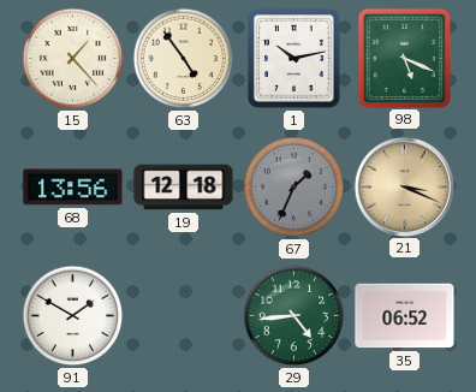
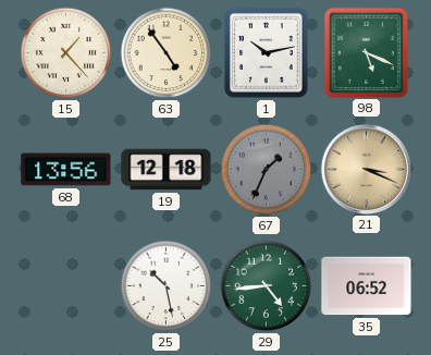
91: 1:50 -> none (73, 316)
25: none -> 10:28 (167, 286)
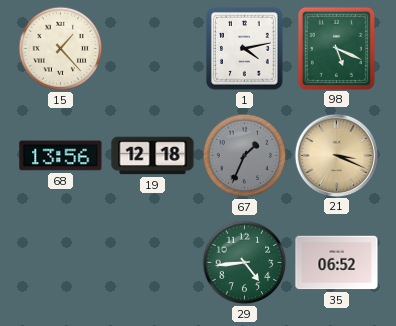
63: 4:54 -> none (167, 53)
1: 10:13 -> 4:13 (245, 49)
25: 10:28 -> none (167, 286)
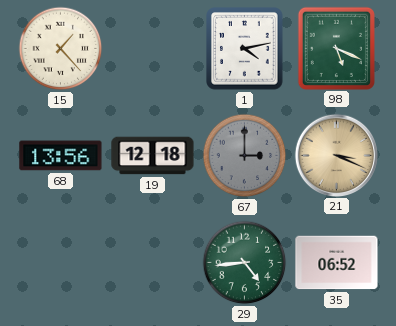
67: 1:34 -> 3:00 (245, 156)
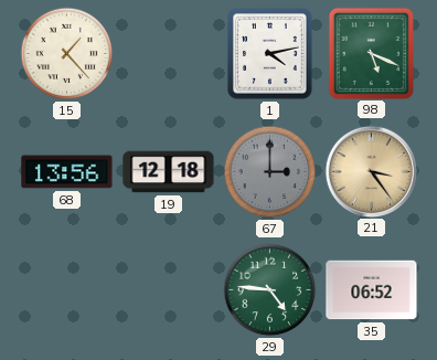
21: 3:19 -> 3:24 (371, 171)
29: 4:44 -> 4:46 (270, 290)
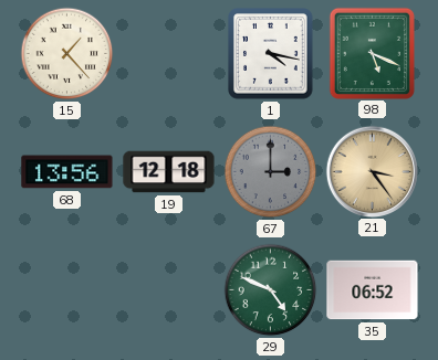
1: 4:13 -> 4:17 (271, 54)
29: 4:46 -> 4:49 (271, 290)
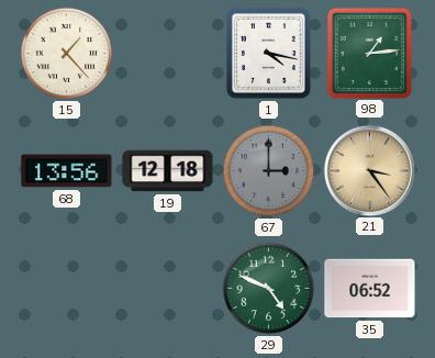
98: 5:19 -> 1:14 (369, 53)
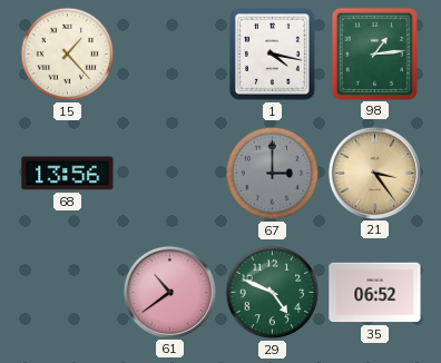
19: 12:18 -> none (168, 171)
61: none -> 10:39 (169, 292)
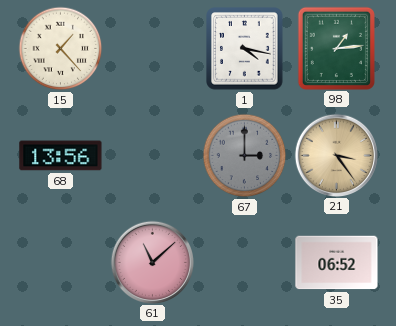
61: 10:39 -> 11:08 (152, 262)
29: 4:49 -> none (273, 293)
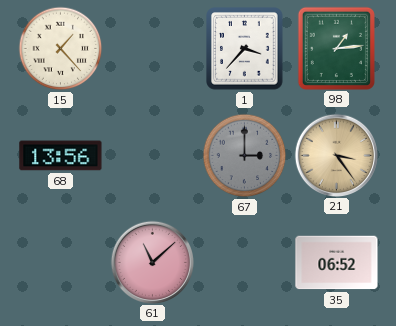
1: 4:17 -> 3:37 (245, 49)
